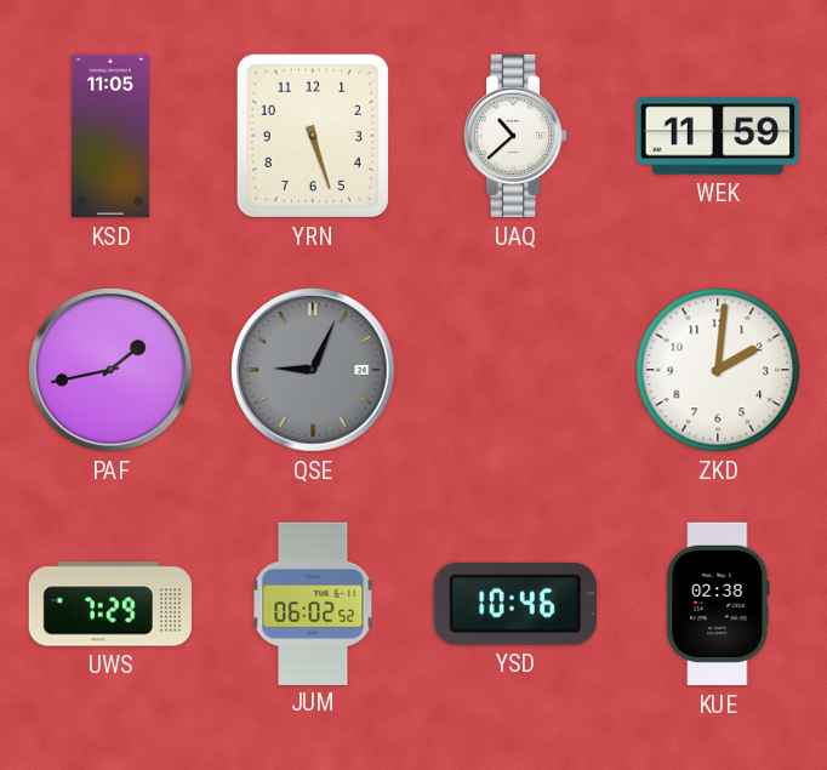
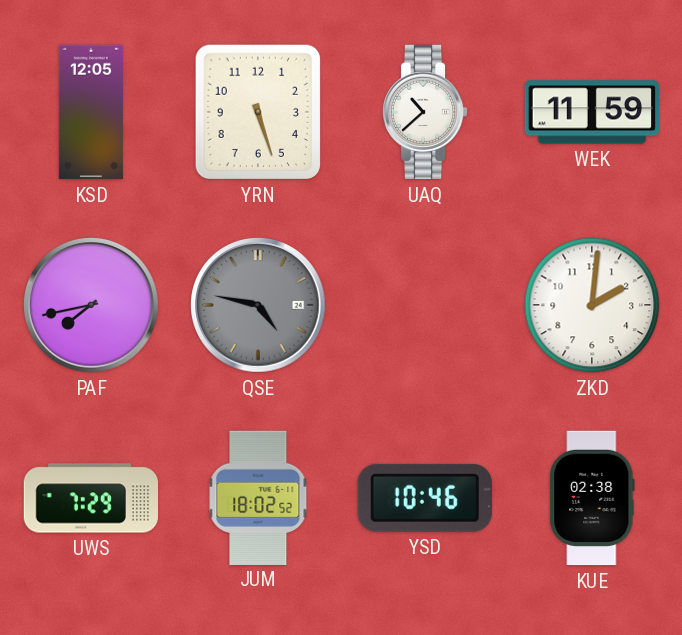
KSD: 11:05 -> 12:05 (91, 112)
PAF: 1:43 -> 7:43 (92, 306)
QSE: 9:04 -> 4:47 (259, 306)
JUM: 06:02 -> 18:02 (258, 497)
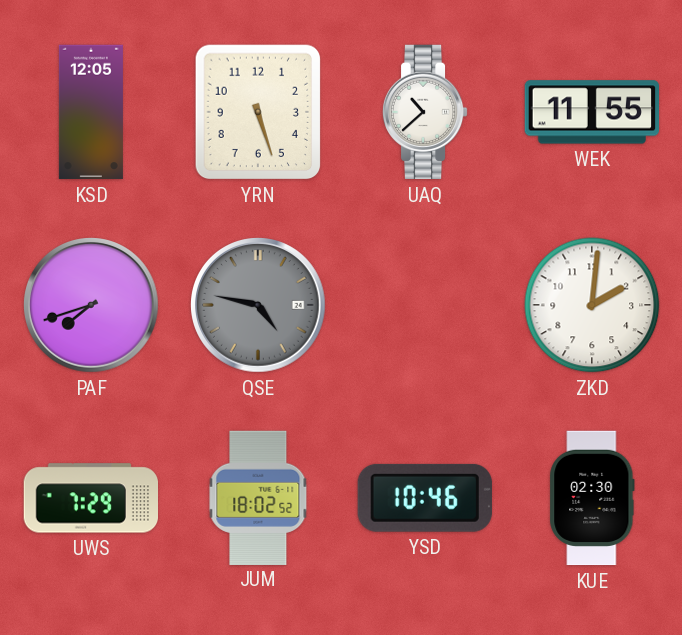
WEK: 11:59 -> 11:55 (591, 112)
PAF: 7:43 -> 7:42 (92, 306)
KUE: 02:38 -> 02:30 (592, 498)
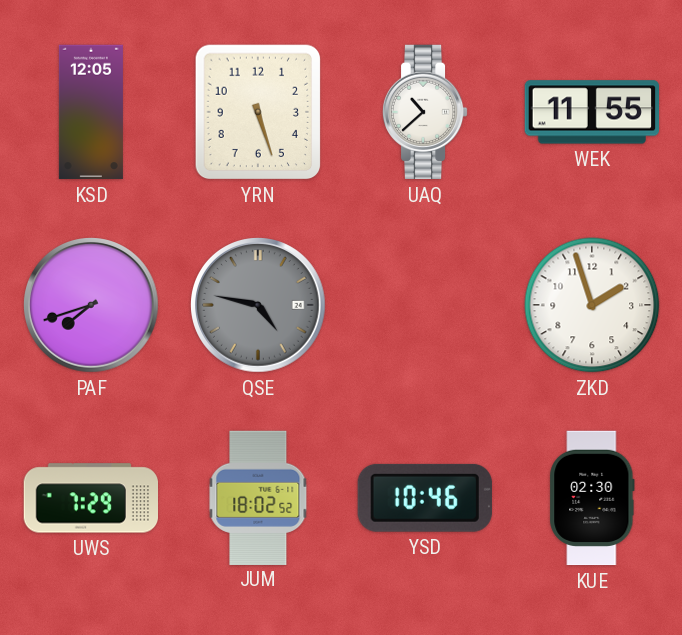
ZKD: 2:01 -> 1:57 (592, 305)
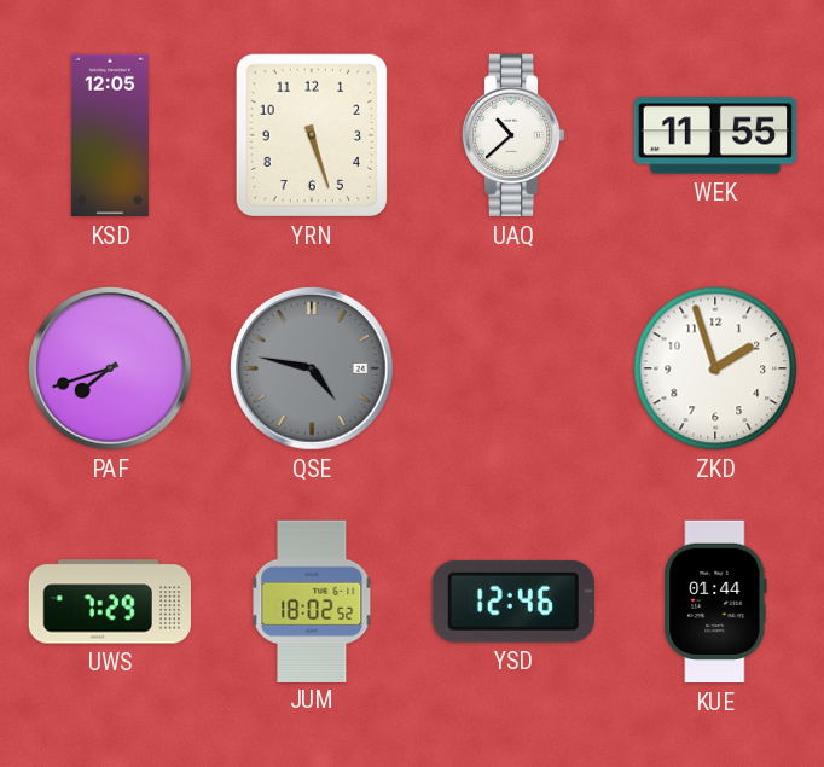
YSD: 10:46 -> 12:46 (513, 602)
KUE: 02:30 -> 01:44 (715, 602)
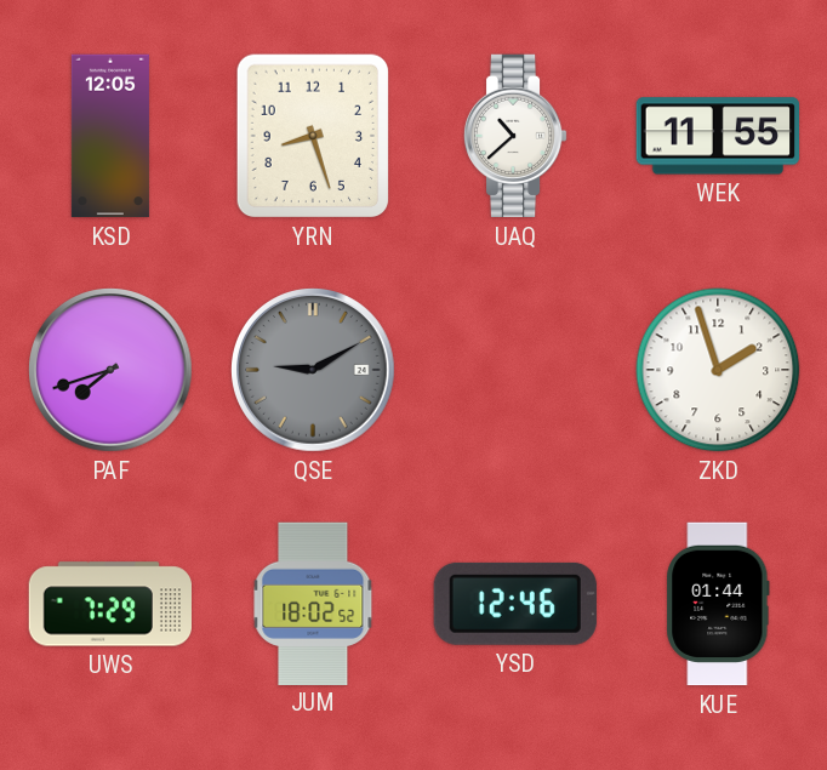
YRN: 5:27 -> 8:27 (313, 136)
QSE: 4:47 -> 9:10 (314, 371)
